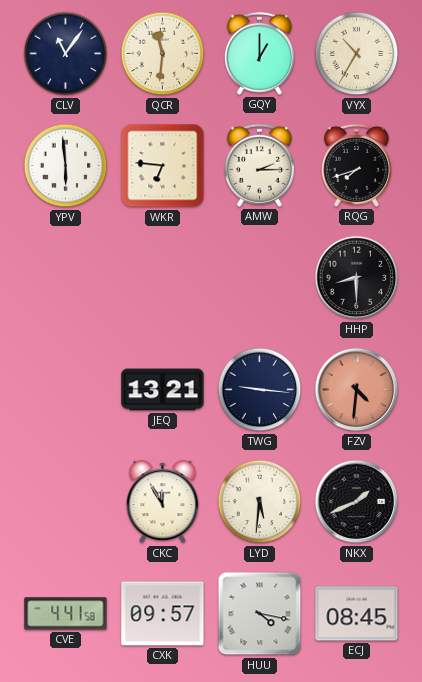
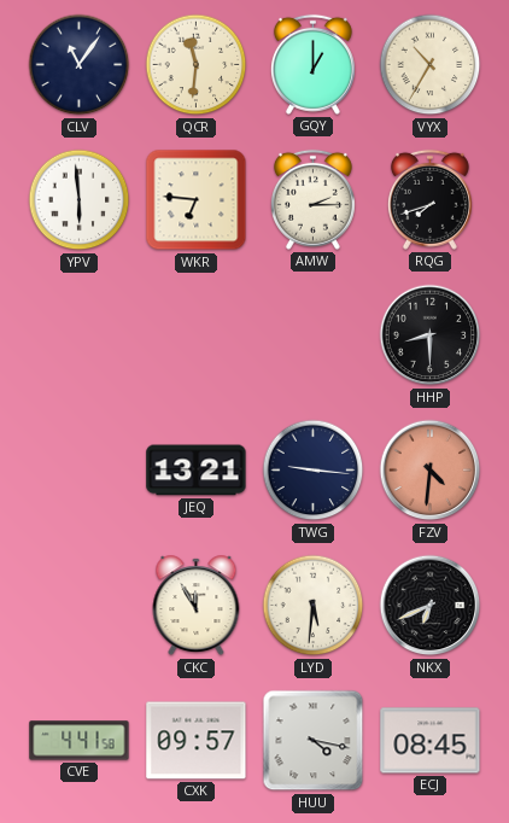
NKX: 1:41 -> 6:41 (431, 606)
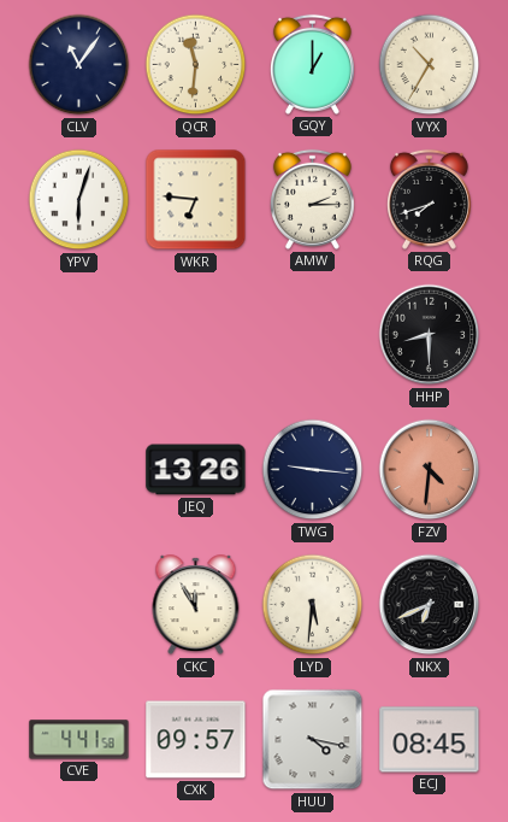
YPV: 5:59 -> 6:03 (79, 200)
JEQ: 13:21 -> 13:26 (196, 470)
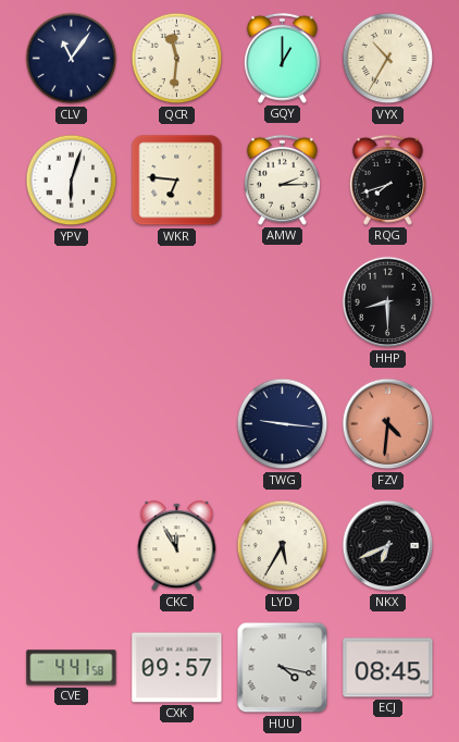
JEQ: 13:26 -> none (196, 470)
LYD: 5:31 -> 5:35 (283, 546)
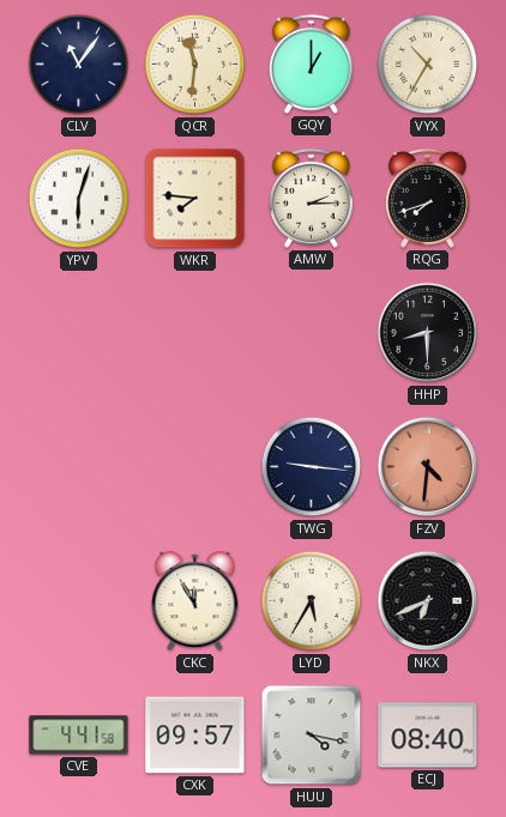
WKR: 6:46 -> 7:46 (195, 199)
ECJ: 08:45 -> 08:40 (428, 736)
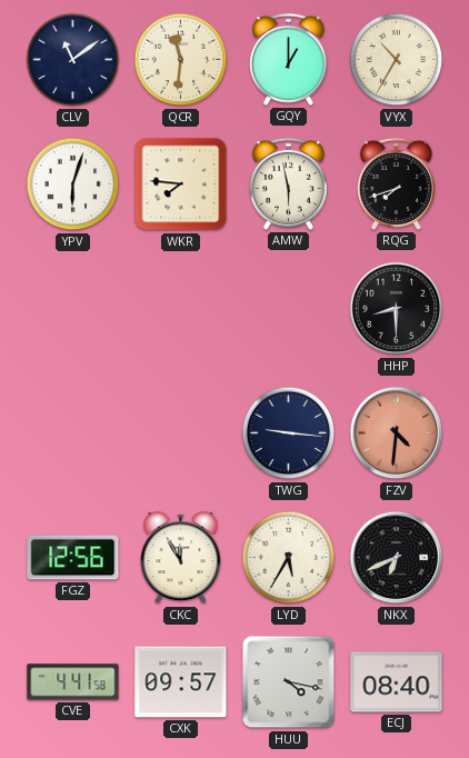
CLV: 11:06 -> 11:09 (73, 60)
AMW: 2:15 -> 5:58 (288, 183)
FGZ: none -> 12:56 (73, 558)
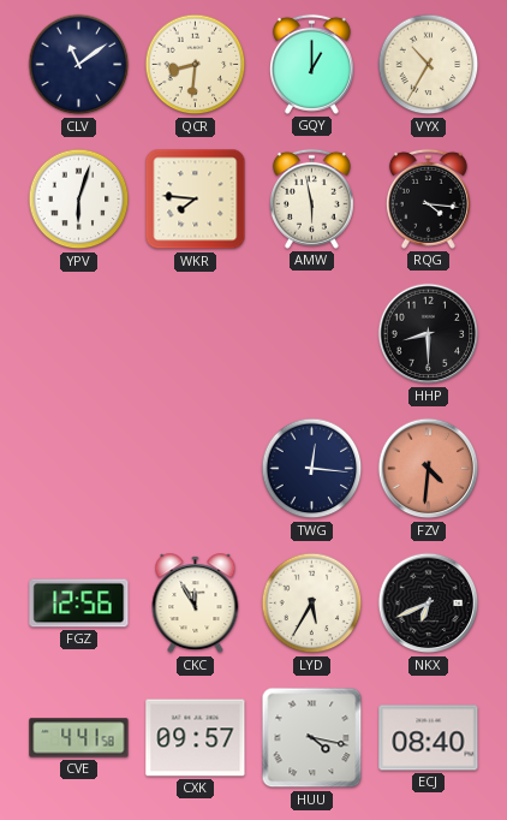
QCR: 11:31 -> 8:31 (196, 65)
RQG: 7:42 -> 4:16 (428, 198)
TWG: 9:16 -> 12:16 (312, 469)
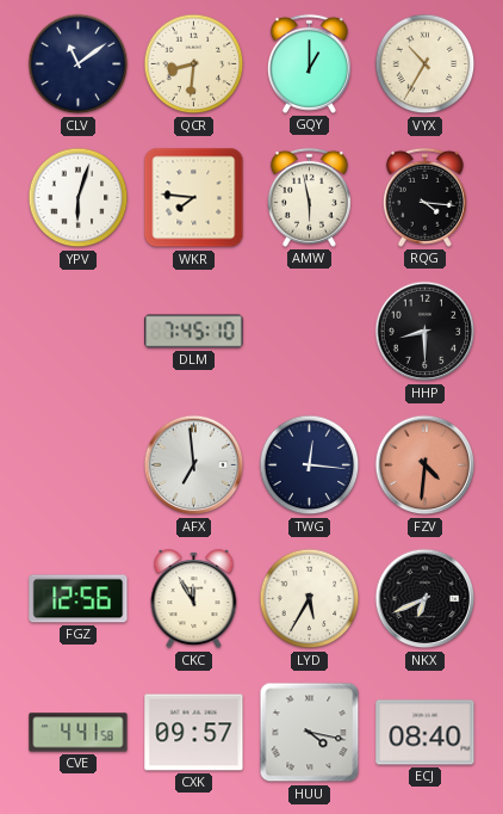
DLM: none -> 7:45 (194, 332)
AFX: none -> 6:59 (194, 465)
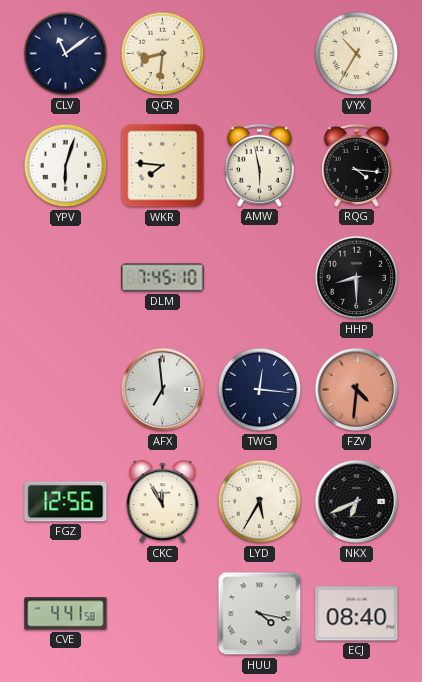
GQY: 1:00 -> none (309, 63)
CXK: 09:57 -> none (194, 733)
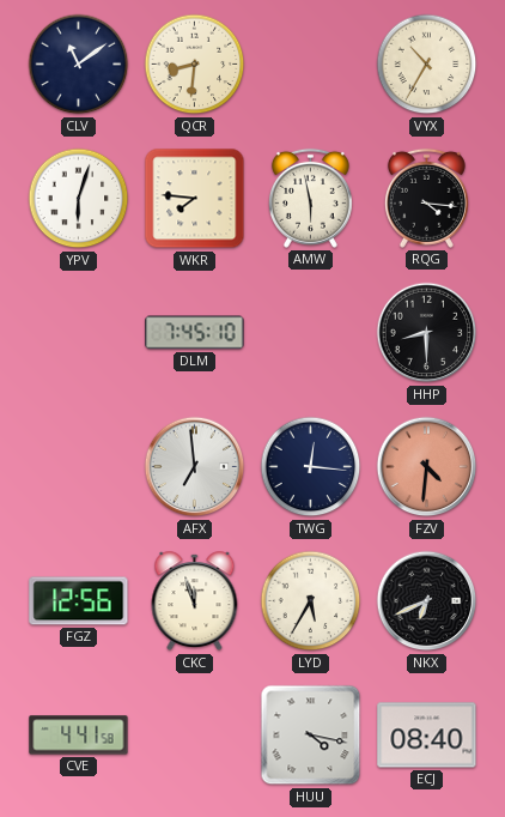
CKC: 11:55 -> 11:57 (195, 601)
